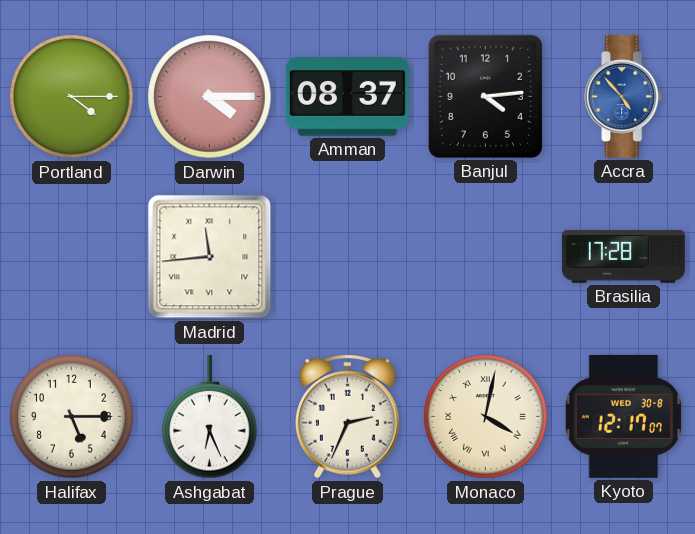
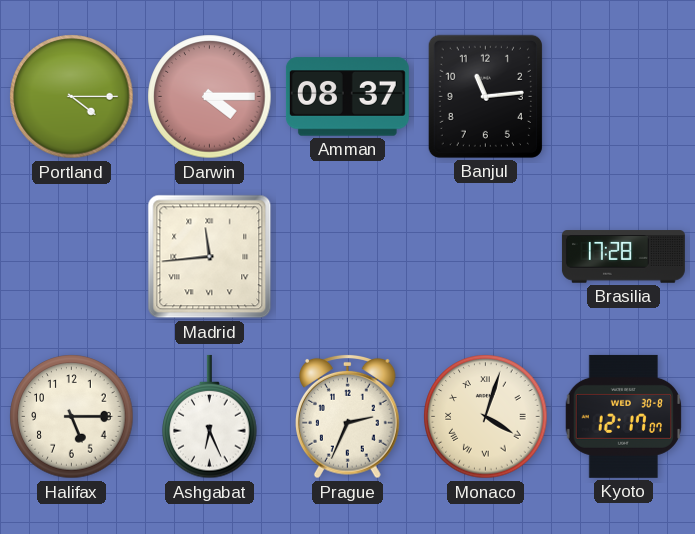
Banjul: 4:14 -> 11:14 (485, 96)
Accra: 4:53 -> none (624, 96)
Monaco: 4:02 -> 4:03 (486, 417)
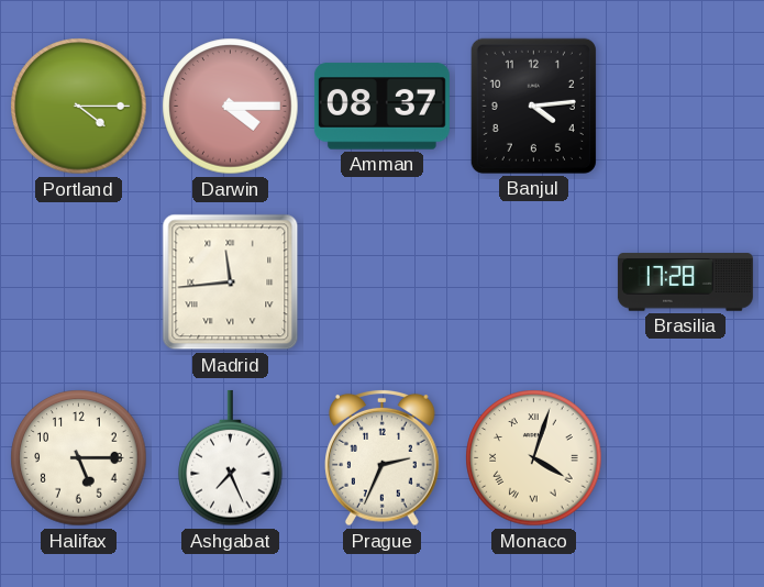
Banjul: 11:14 -> 4:14 (533, 106)
Ashgabat: 6:26 -> 7:26 (231, 458)
Kyoto: 12:17 -> none (624, 416)
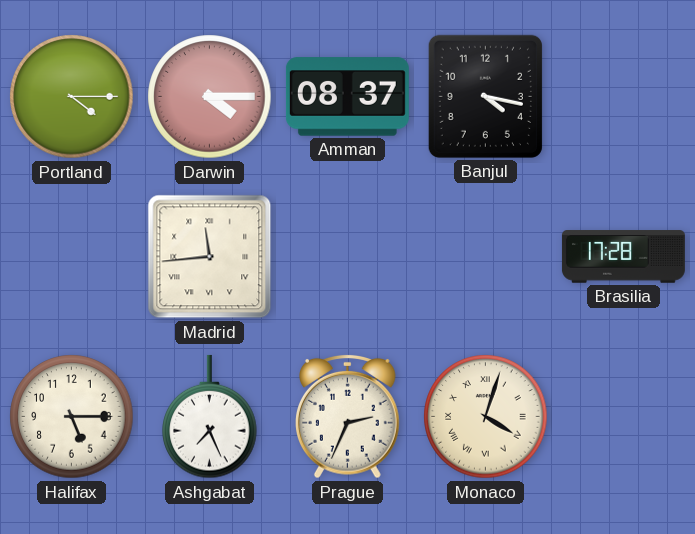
Banjul: 4:14 -> 4:17 (485, 96)
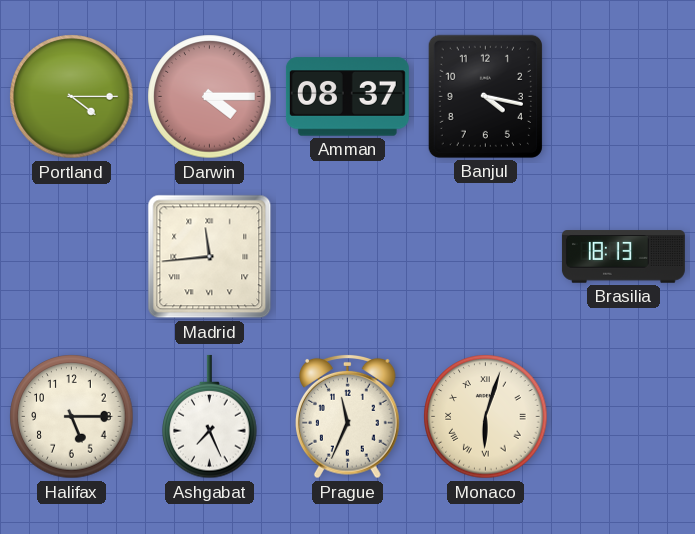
Brasilia: 17:28 -> 18:13 (623, 257)
Prague: 2:34 -> 11:34 (348, 416)
Monaco: 4:03 -> 6:03 (486, 417)
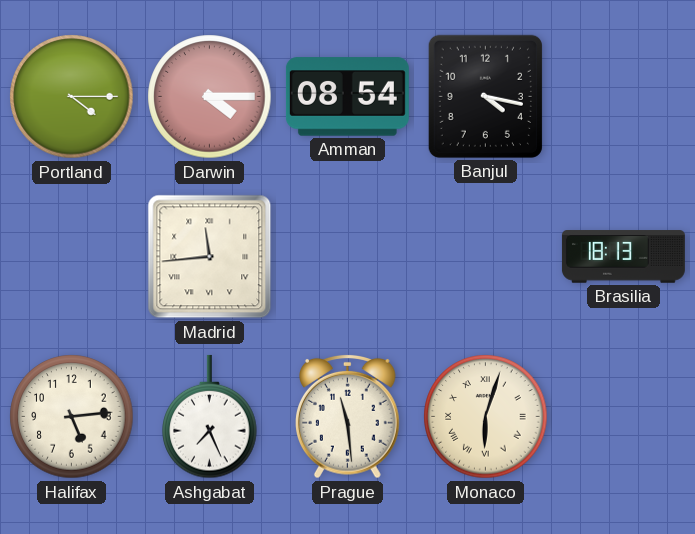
Amman: 08:37 -> 08:54 (347, 97)
Halifax: 5:15 -> 5:14 (72, 417)
Prague: 11:34 -> 11:29 (348, 416)
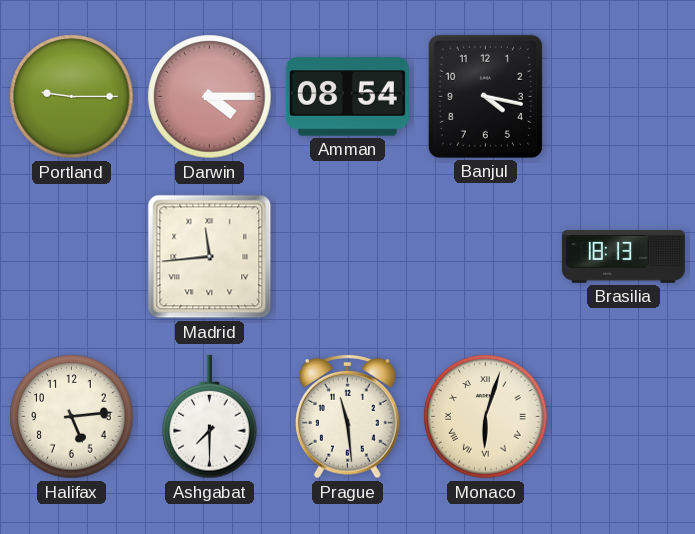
Portland: 4:15 -> 9:15 (72, 97)
Ashgabat: 7:26 -> 7:30 (210, 417)
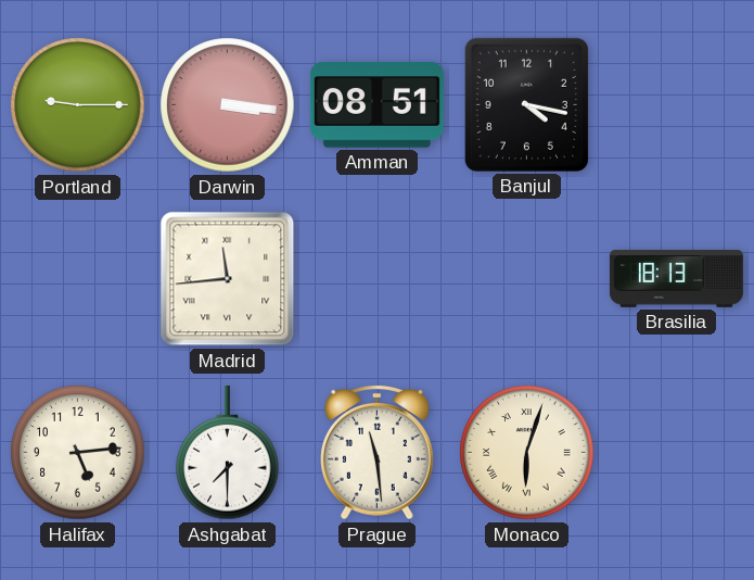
Darwin: 4:15 -> 3:16 (228, 105)
Amman: 08:54 -> 08:51 (376, 105)
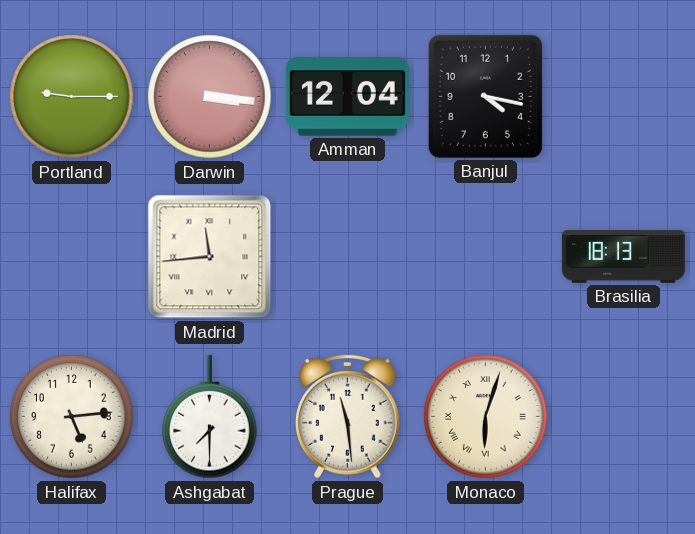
Amman: 08:51 -> 12:04 (347, 97)
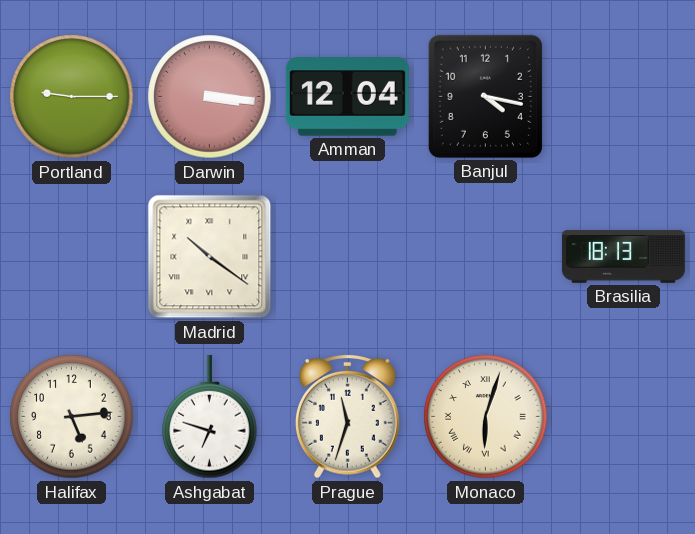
Madrid: 11:44 -> 10:21 (210, 257)
Ashgabat: 7:30 -> 6:48 (210, 417)
Prague: 11:29 -> 11:33 (348, 416)
